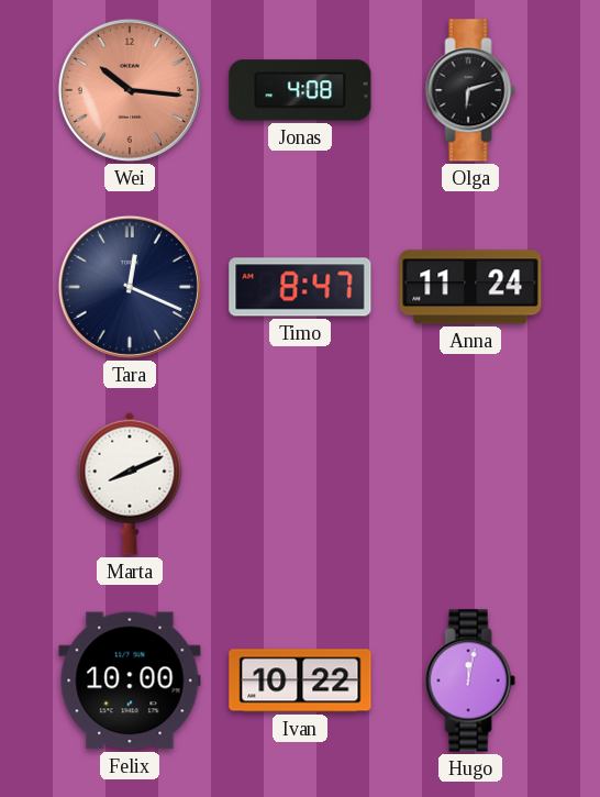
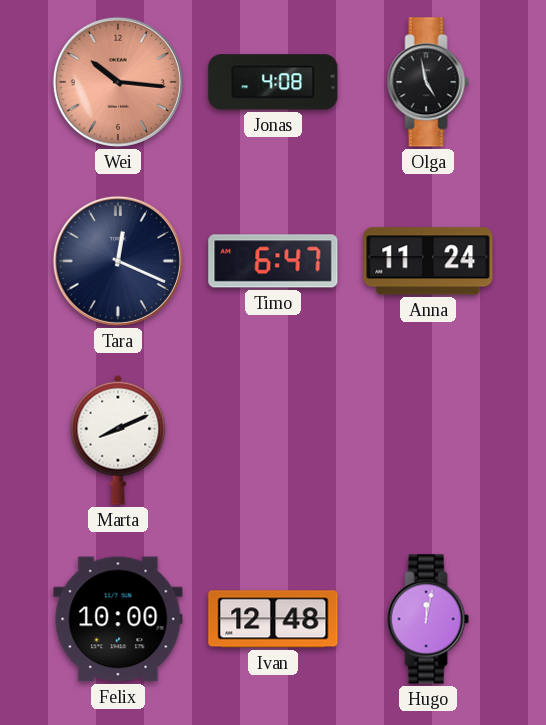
Olga: 6:12 -> 4:58 (428, 82)
Timo: 8:47 -> 6:47 (273, 261)
Ivan: 10:22 -> 12:48 (273, 619)
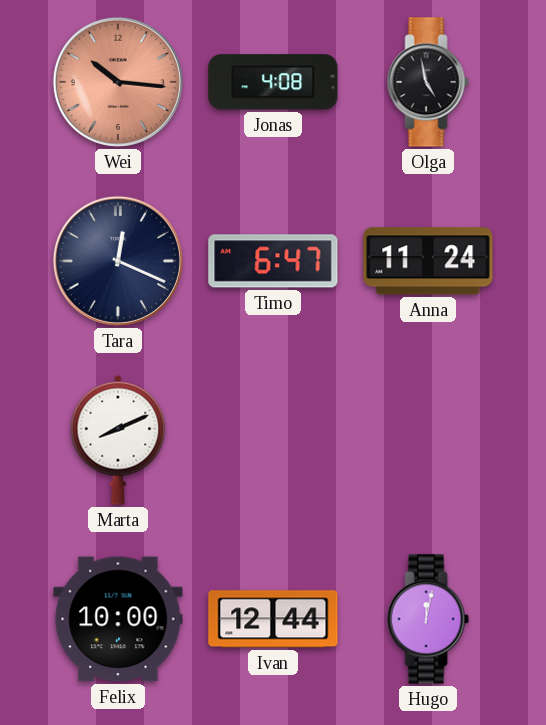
Ivan: 12:48 -> 12:44 (273, 619)
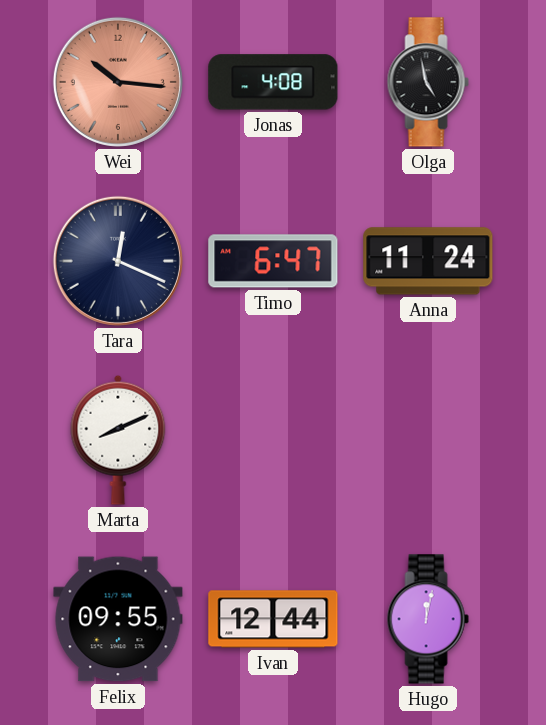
Felix: 10:00 -> 09:55 (118, 619)
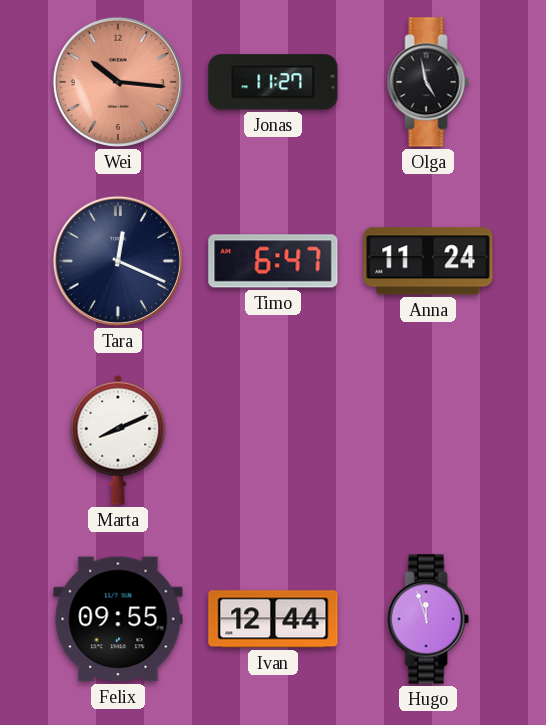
Jonas: 4:08 -> 11:27 (273, 82)
Hugo: 12:02 -> 11:57 (428, 619)
